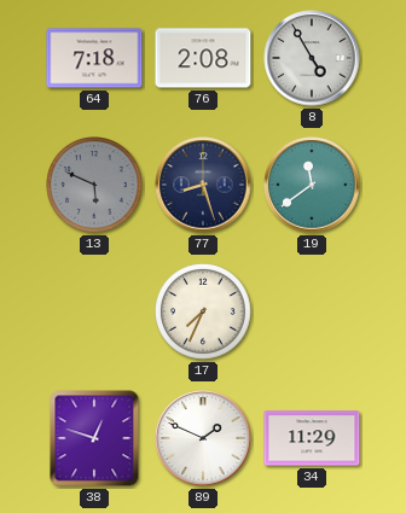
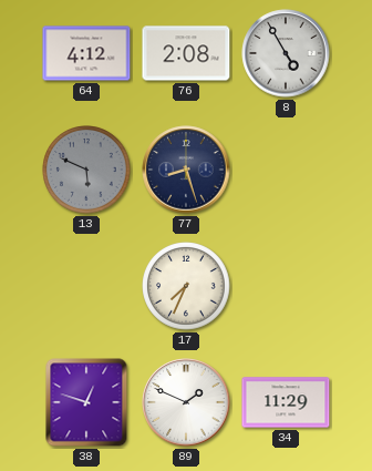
64: 7:18 -> 4:12 (86, 53)
19: 11:39 -> none (312, 185)
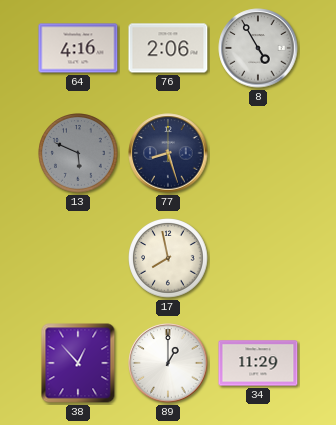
64: 4:12 -> 4:16 (78, 48)
76: 2:08 -> 2:06 (168, 48)
17: 7:34 -> 7:58 (168, 258)
38: 12:48 -> 12:53 (78, 363)
89: 1:49 -> 1:00 (168, 363)
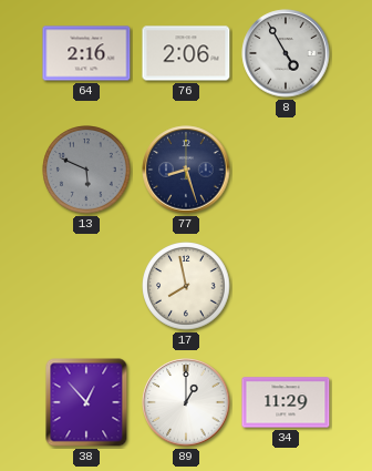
64: 4:16 -> 2:16 (86, 53)
